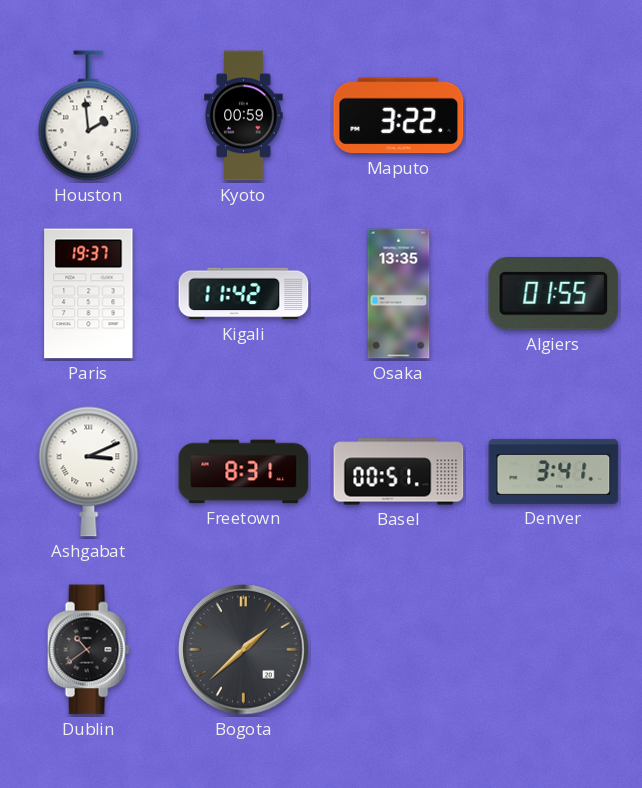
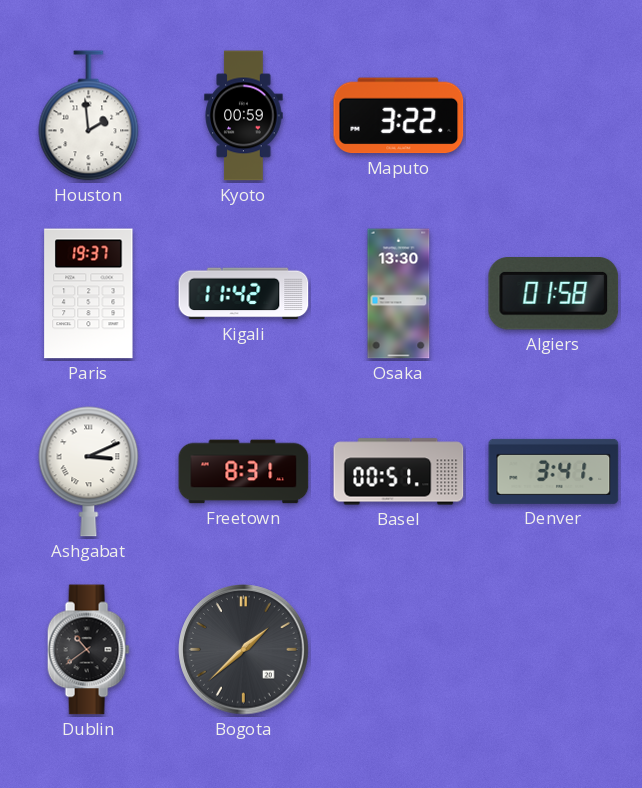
Osaka: 13:35 -> 13:30 (399, 294)
Algiers: 01:55 -> 01:58 (554, 294)
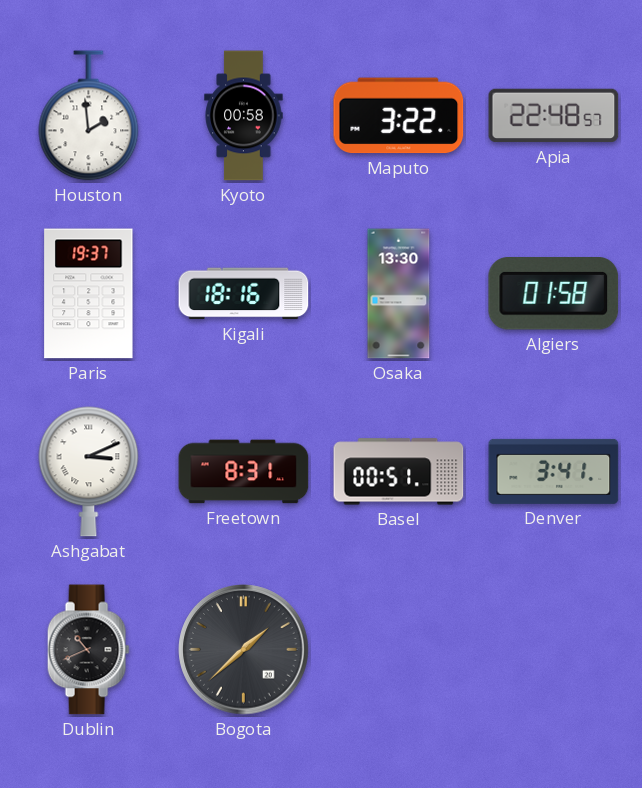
Kyoto: 00:59 -> 00:58 (244, 116)
Apia: none -> 22:48 (554, 116)
Kigali: 11:42 -> 18:16 (244, 294)
Dublin: 10:39 -> 10:41 (88, 650)
